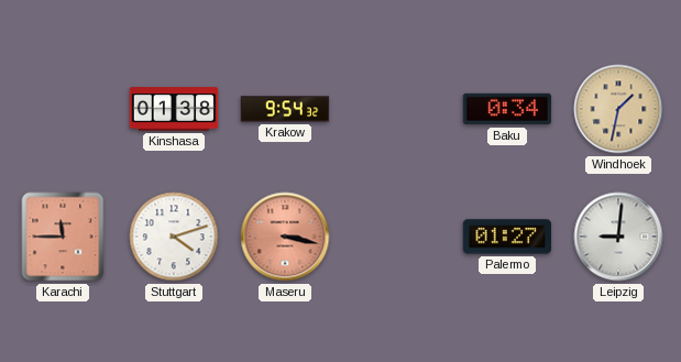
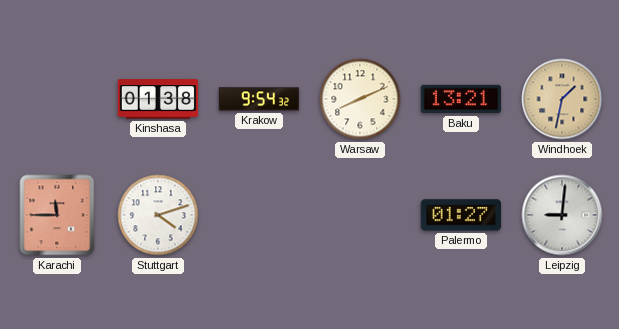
Warsaw: none -> 8:11 (360, 99)
Baku: 0:34 -> 13:21 (460, 99)
Maseru: 3:17 -> none (285, 237)
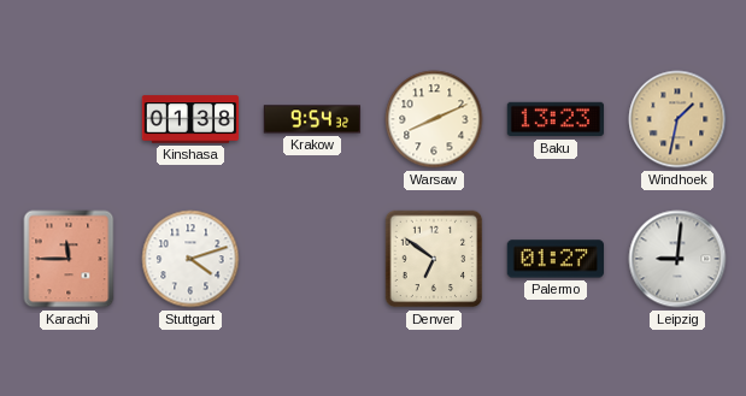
Baku: 13:21 -> 13:23 (554, 119)
Denver: none -> 6:51 (434, 259)
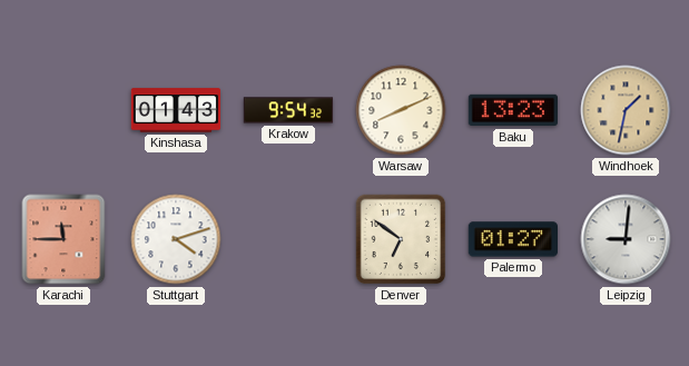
Kinshasa: 01:38 -> 01:43 (176, 110)
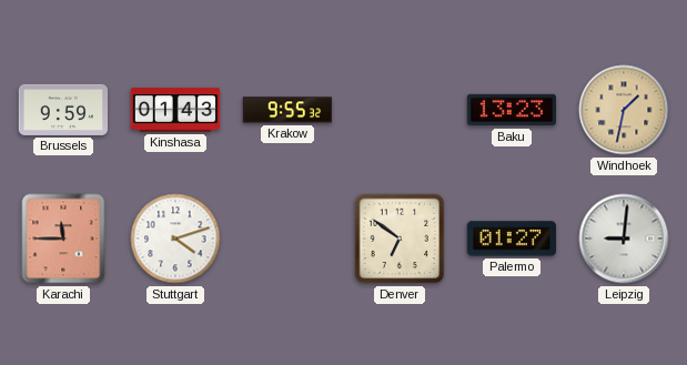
Brussels: none -> 9:59 (63, 110)
Krakow: 9:54 -> 9:55 (287, 110)
Warsaw: 8:11 -> none (401, 110)
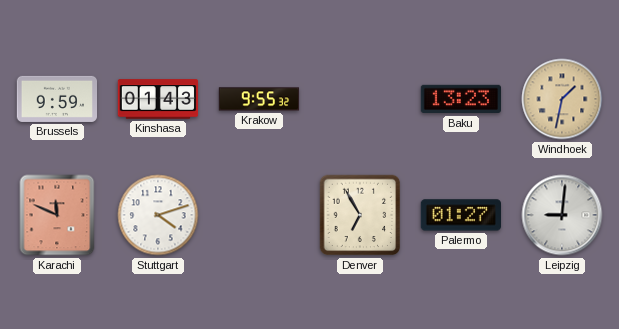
Karachi: 11:45 -> 11:49 (57, 215)
Denver: 6:51 -> 6:55 (360, 215)
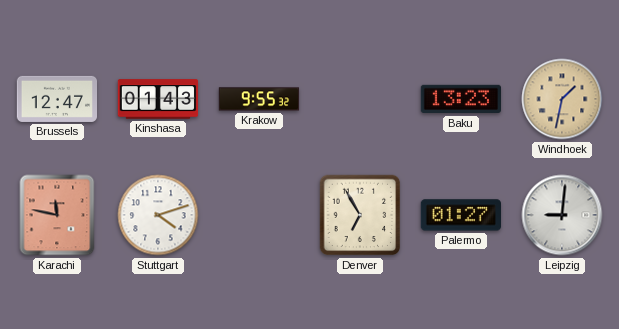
Brussels: 9:59 -> 12:47 (57, 99)
Karachi: 11:49 -> 11:47 (57, 215)
